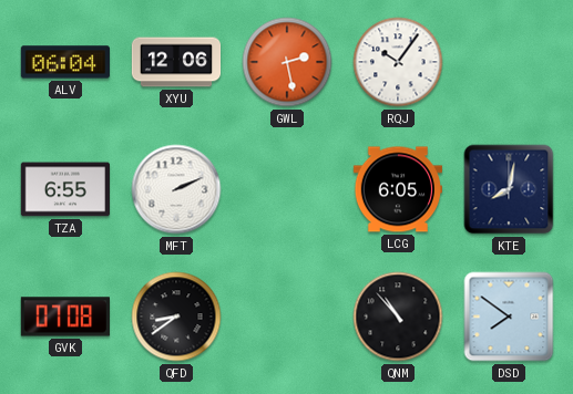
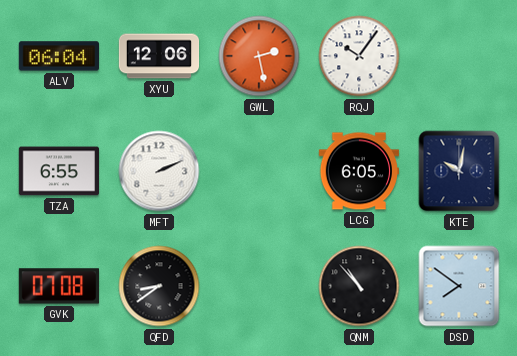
KTE: 8:02 -> 10:02 (459, 171)
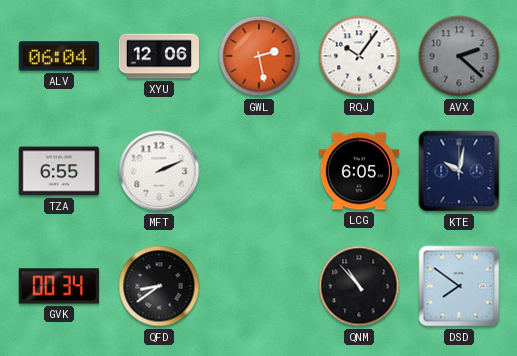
AVX: none -> 2:22 (459, 56)
GVK: 07:08 -> 00:34 (58, 286)
